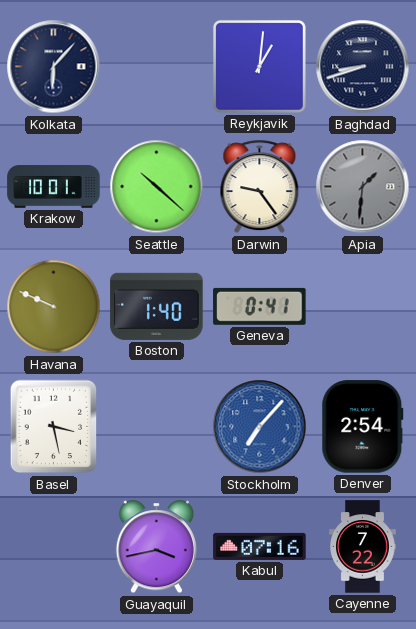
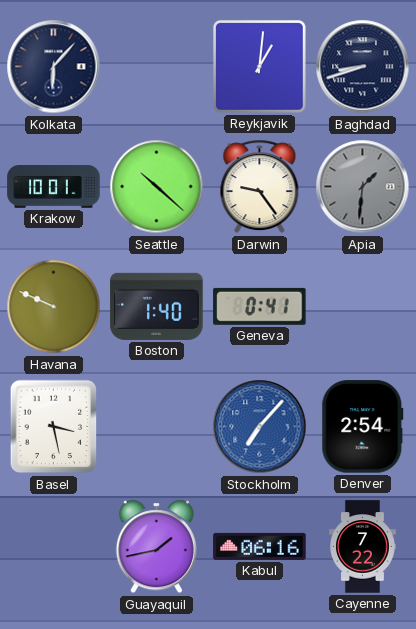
Guayaquil: 3:43 -> 1:43 (156, 547)
Kabul: 07:16 -> 06:16 (260, 546)
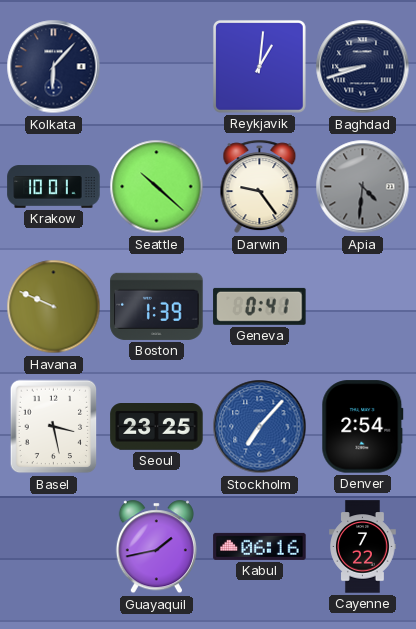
Apia: 1:31 -> 4:31 (363, 187)
Boston: 1:40 -> 1:39 (157, 306)
Seoul: none -> 23:25 (157, 427)
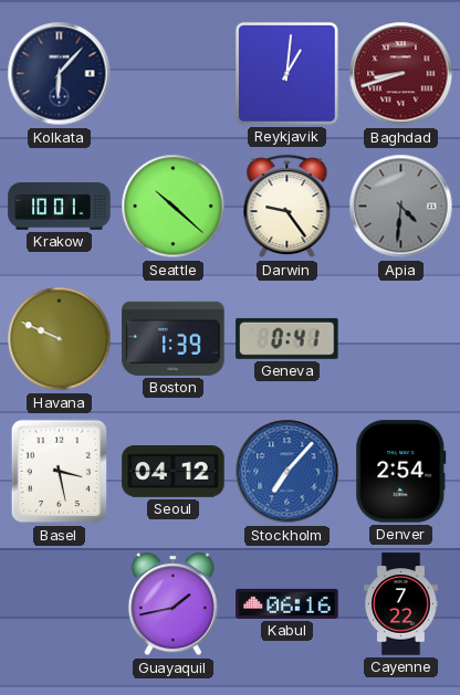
Baghdad dial: navy -> burgundy (401, 74)
Seoul: 23:25 -> 04:12 (174, 472)
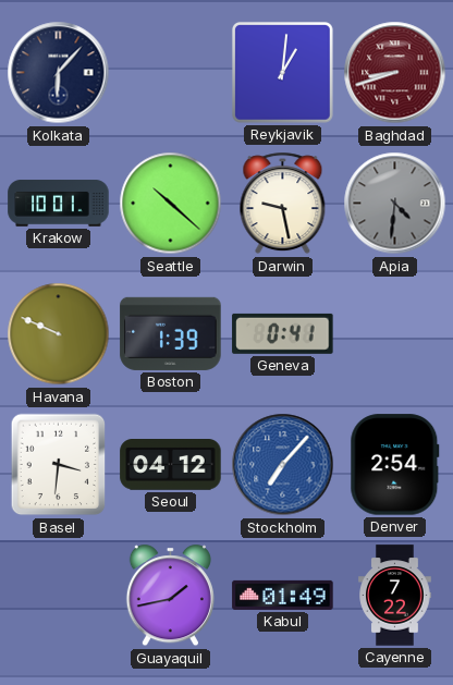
Darwin: 9:24 -> 9:28 (283, 204)
Basel: 3:28 -> 3:31 (59, 465)
Kabul: 06:16 -> 01:49 (283, 595)
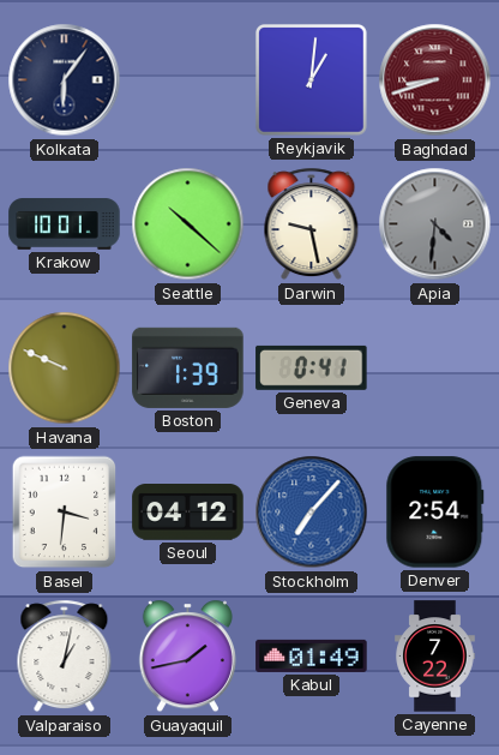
Kolkata: 6:07 -> 6:06 (65, 80)
Valparaiso: none -> 1:02 (65, 657)
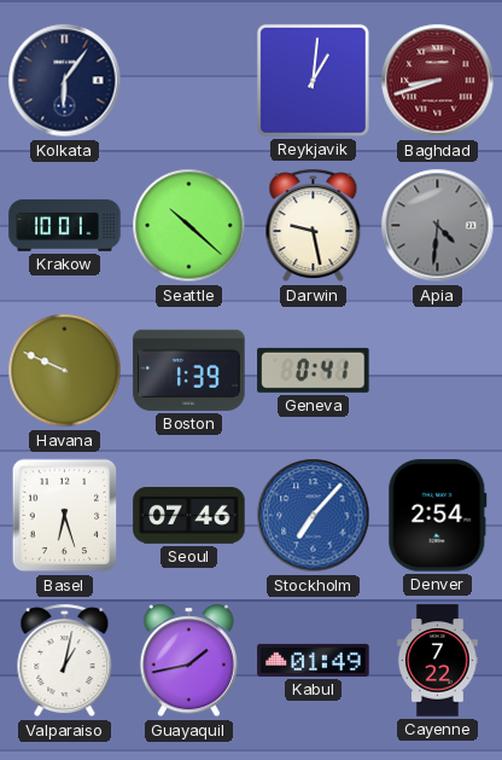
Basel: 3:31 -> 6:27 (65, 516)
Seoul: 04:12 -> 07:46 (189, 516)
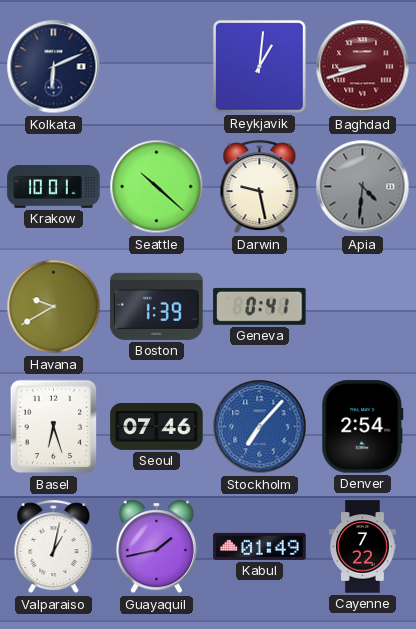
Kolkata: 6:06 -> 6:11 (54, 67)
Havana: 9:49 -> 9:40 (54, 307)
